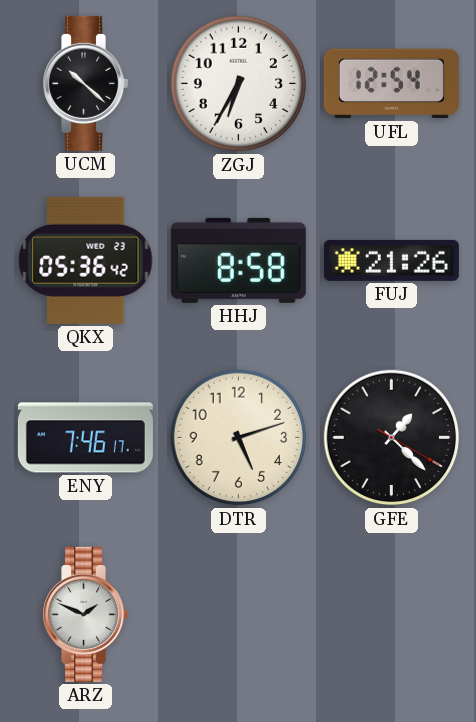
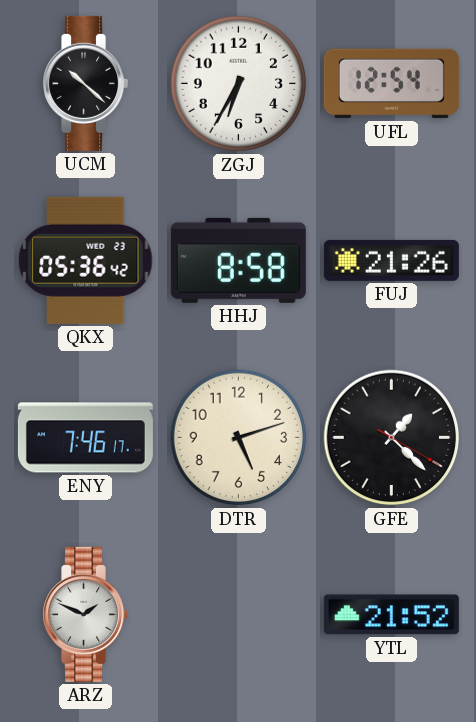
YTL: none -> 21:52 (391, 615)
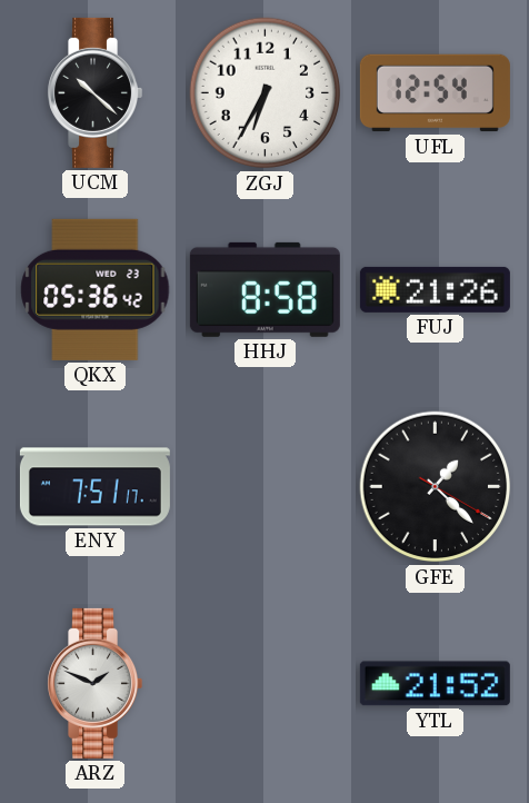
ENY: 7:46 -> 7:51 (94, 487)
DTR: 5:12 -> none (239, 438)
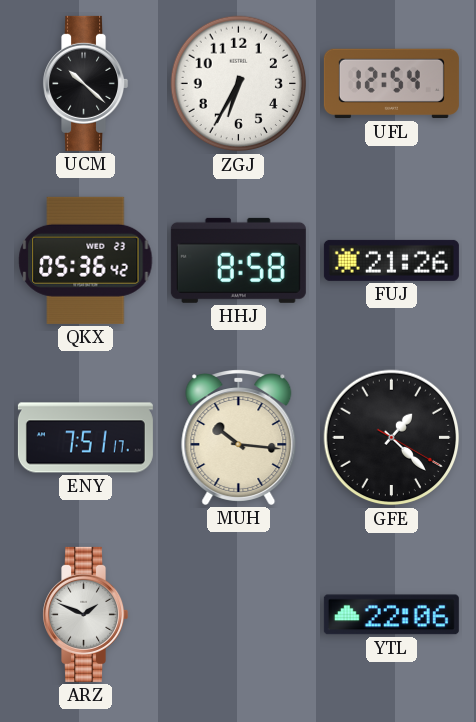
MUH: none -> 10:16 (239, 438)
YTL: 21:52 -> 22:06 (391, 615)
